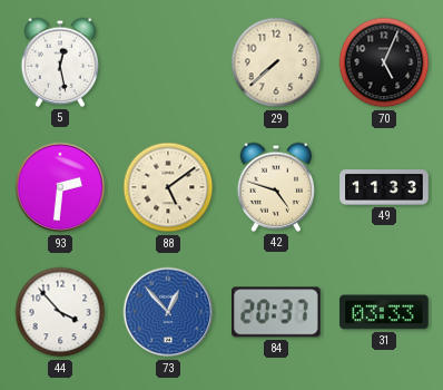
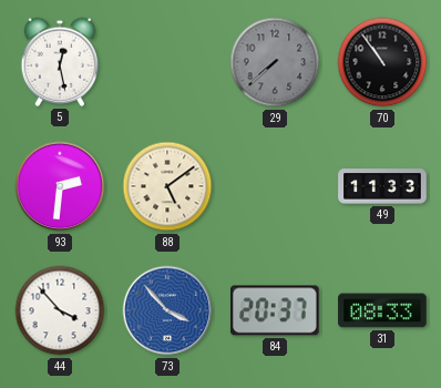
29 dial: cream -> grey (275, 62)
70: 5:04 -> 10:54 (382, 62)
42: 4:48 -> none (276, 187)
73: 12:53 -> 3:53 (167, 310)
31: 03:33 -> 08:33 (382, 310)
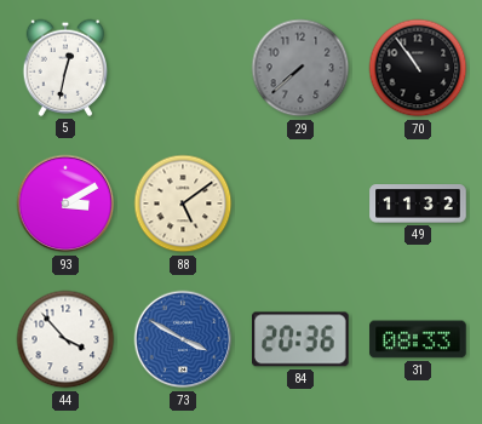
5: 12:28 -> 12:32 (65, 68)
93: 2:31 -> 3:10 (65, 204)
49: 11:33 -> 11:32 (418, 204)
73: 3:53 -> 3:50 (183, 339)
84: 20:37 -> 20:36 (302, 339)
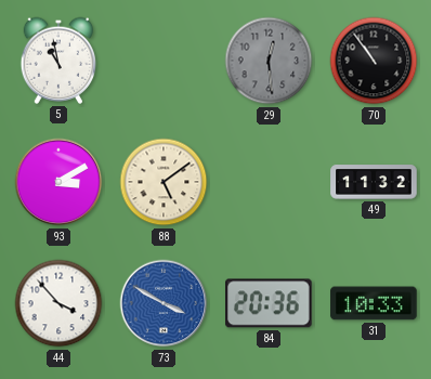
5: 12:32 -> 10:58 (58, 61)
29: 7:38 -> 12:29 (269, 61)
31: 08:33 -> 10:33 (374, 303)
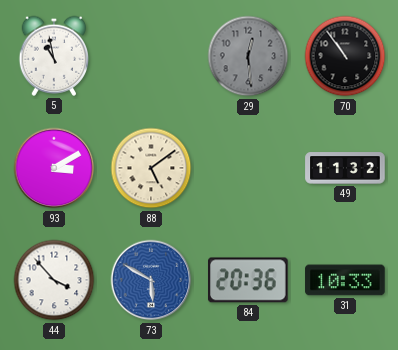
73: 3:50 -> 5:50 (151, 280)
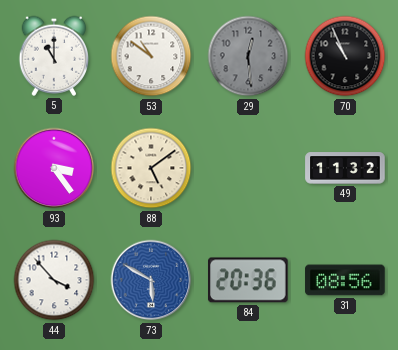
5: 10:58 -> 11:00 (54, 56)
53: none -> 10:51 (151, 56)
70: 10:54 -> 10:56 (345, 56)
93: 3:10 -> 3:24 (54, 168)
31: 10:33 -> 08:56 (345, 280)
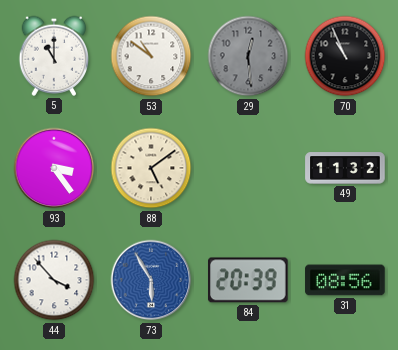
73: 5:50 -> 5:55 (151, 280)
84: 20:36 -> 20:39 (249, 280)
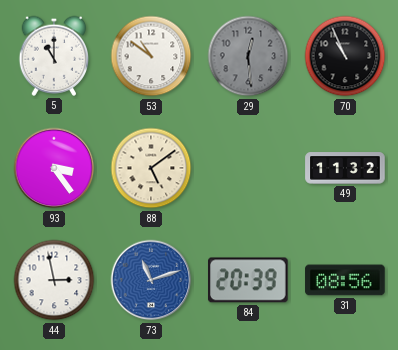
44: 3:53 -> 2:58 (54, 280)
73: 5:55 -> 11:12 (151, 280)
